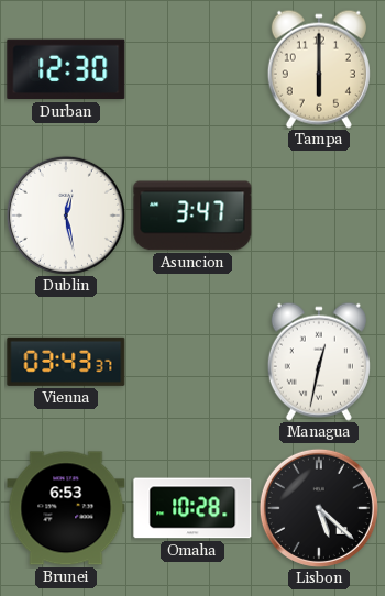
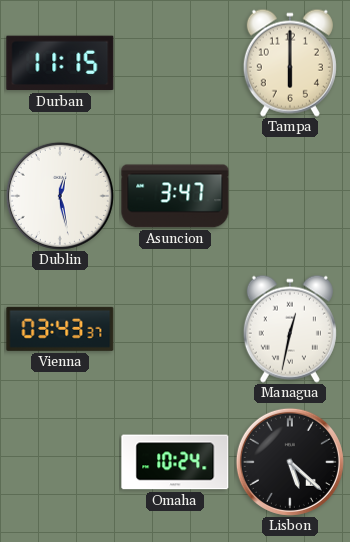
Durban: 12:30 -> 11:15 (60, 63)
Brunei: 6:53 -> none (66, 508)
Omaha: 10:28 -> 10:24 (175, 462)
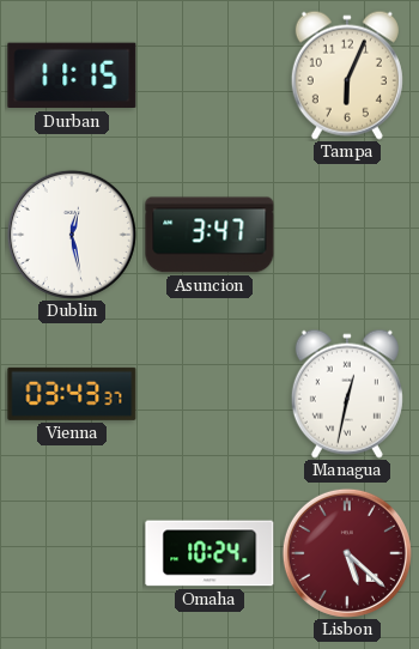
Tampa: 6:00 -> 6:04 (347, 75)
Lisbon dial: black -> burgundy (347, 553)
